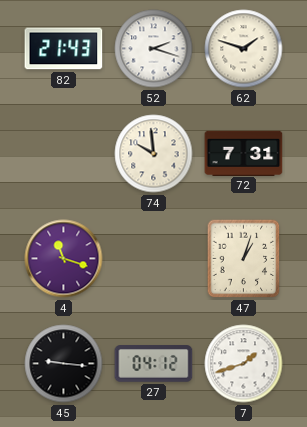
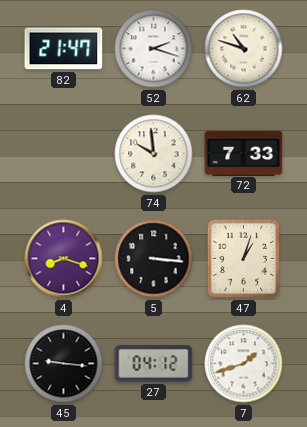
82: 21:43 -> 21:47 (64, 49)
62: 1:48 -> 10:48 (244, 49)
72: 7:31 -> 7:33 (244, 153)
4: 11:18 -> 8:18 (64, 259)
5: none -> 3:16 (154, 259)
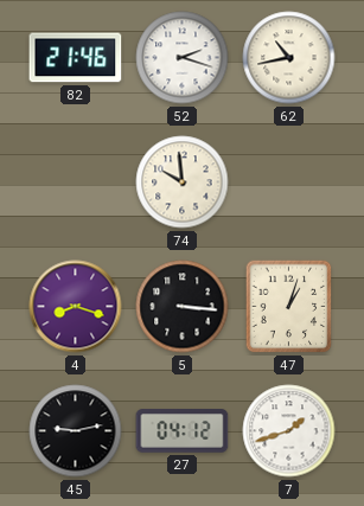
82: 21:47 -> 21:46 (76, 58)
62: 10:48 -> 10:43 (289, 58)
72: 7:33 -> none (244, 153)
45: 9:16 -> 9:13 (76, 431)
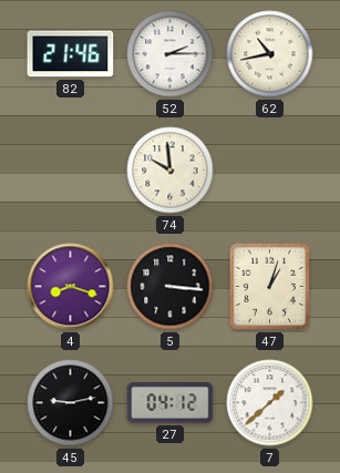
52: 2:18 -> 2:15 (171, 54)
7: 1:42 -> 1:38 (270, 403)
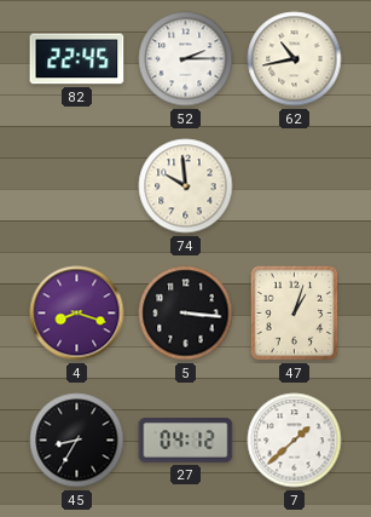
82: 21:46 -> 22:45 (77, 59)
45: 9:13 -> 8:35 (77, 441)
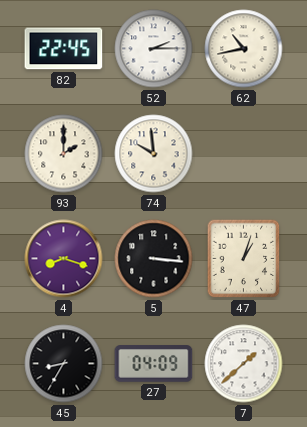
93: none -> 2:00 (64, 154)
27: 04:12 -> 04:09 (154, 364)
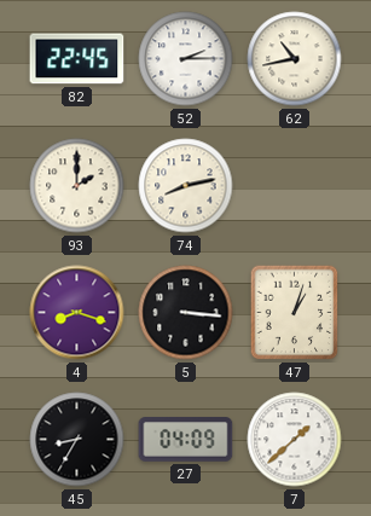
74: 9:59 -> 8:13 (186, 186)
